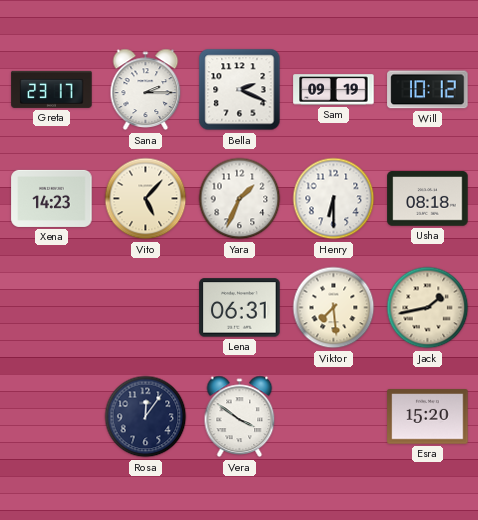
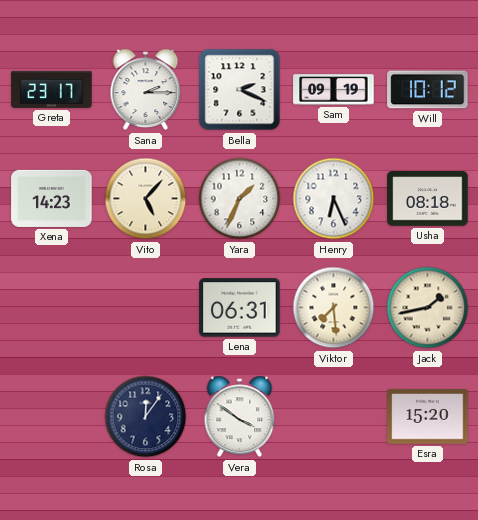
Henry: 6:30 -> 6:26 (334, 199)
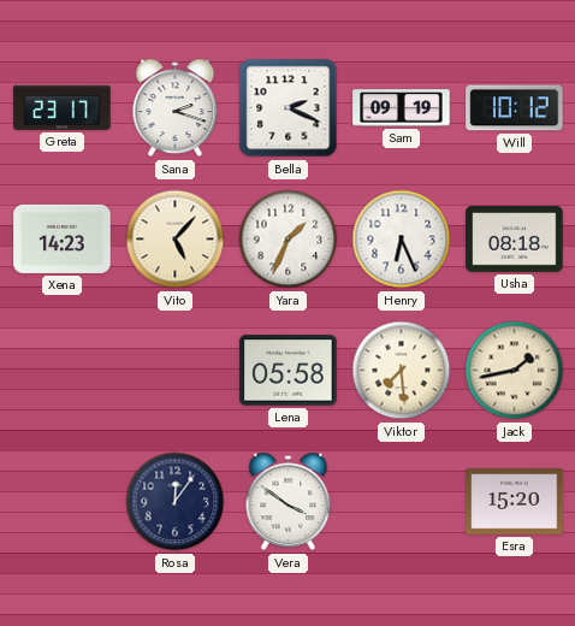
Sana: 2:15 -> 2:18 (176, 108)
Lena: 06:31 -> 05:58 (289, 371)
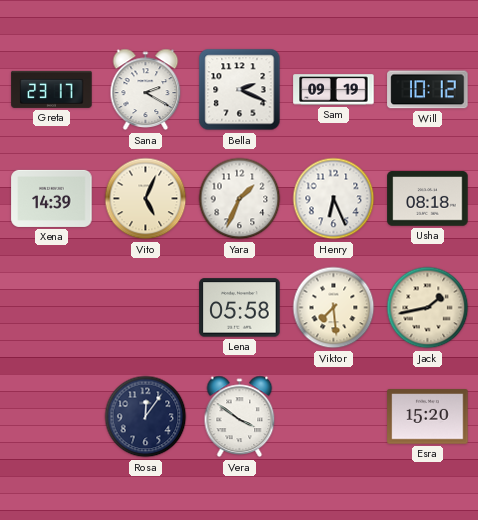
Sana: 2:18 -> 2:20 (146, 90)
Xena: 14:23 -> 14:39 (52, 198)
Vito: 5:07 -> 5:04 (146, 199)
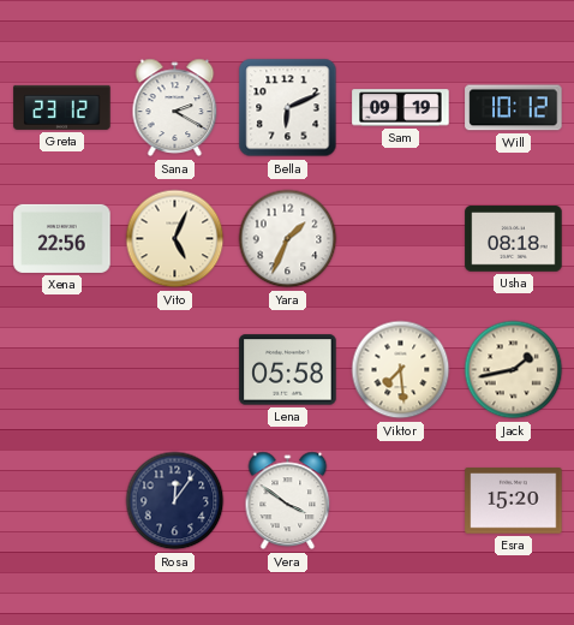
Greta: 23:17 -> 23:12 (62, 107)
Bella: 2:19 -> 6:11 (288, 108)
Xena: 14:39 -> 22:56 (62, 238)
Henry: 6:26 -> none (334, 199)
